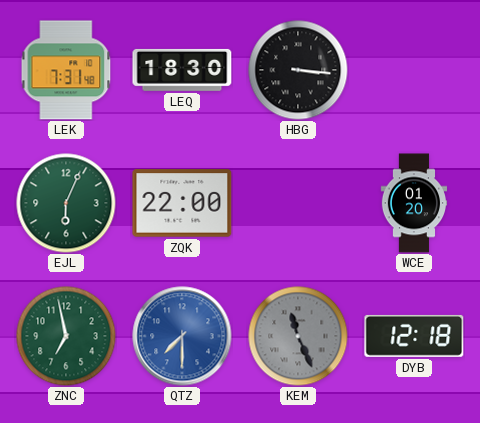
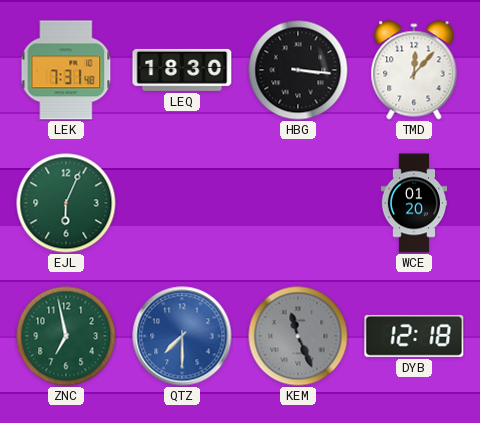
TMD: none -> 12:07 (414, 70)
ZQK: 22:00 -> none (182, 203)
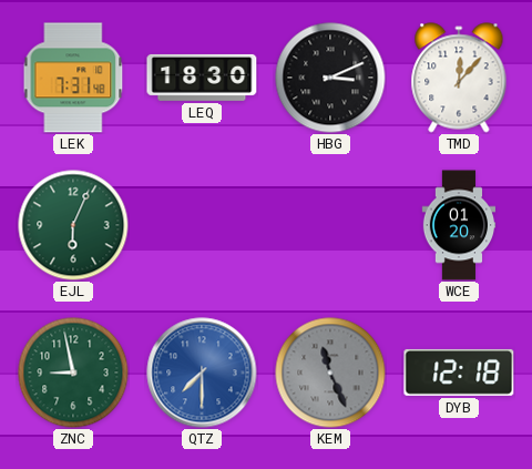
HBG: 3:16 -> 3:11 (330, 78)
ZNC: 6:58 -> 8:58 (73, 373)
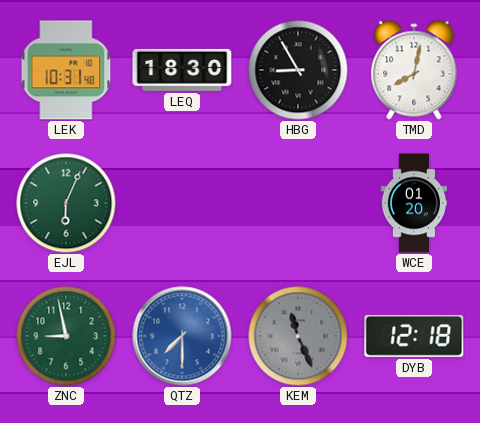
LEK: 7:31 -> 10:31 (66, 70)
HBG: 3:11 -> 8:55 (298, 70)
TMD: 12:07 -> 8:02 (414, 70)
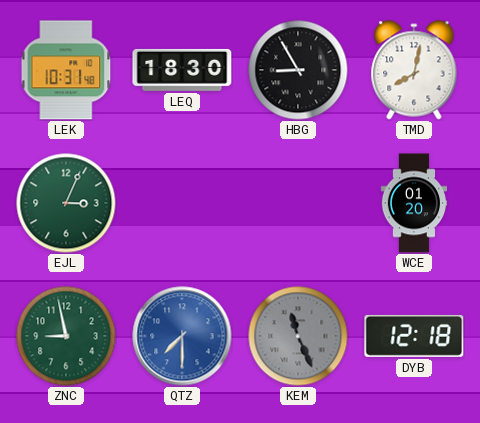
EJL: 6:04 -> 3:04 (66, 203)
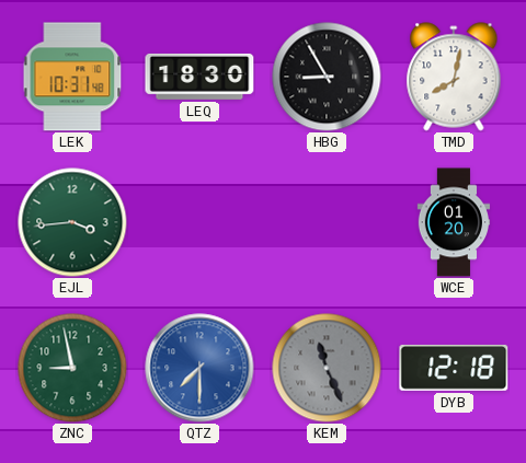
EJL: 3:04 -> 3:44 (72, 222)
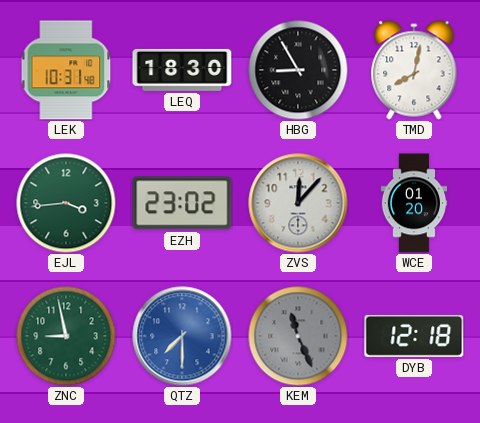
EZH: none -> 23:02 (182, 203)
ZVS: none -> 12:07 (298, 203)
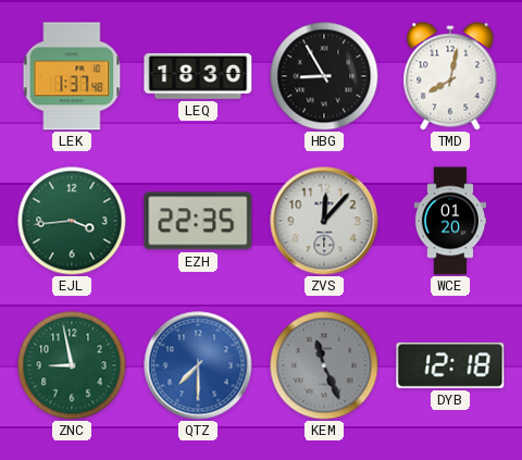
LEK: 10:31 -> 1:37 (72, 76)
EZH: 23:02 -> 22:35 (198, 221)
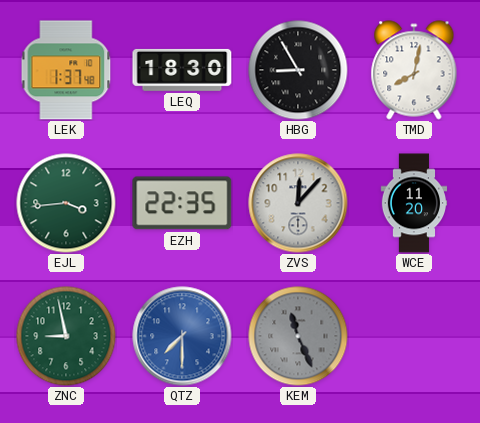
WCE: 01:20 -> 11:20 (414, 203)
DYB: 12:18 -> none (450, 365)
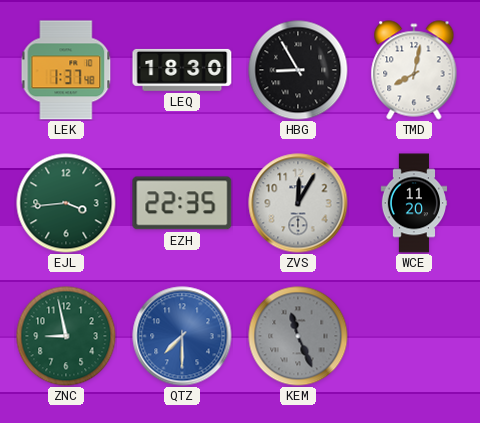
ZVS: 12:07 -> 12:05 (298, 203)
